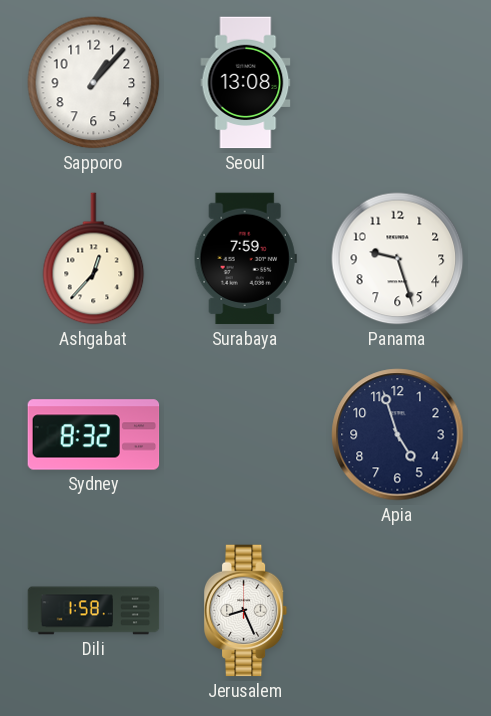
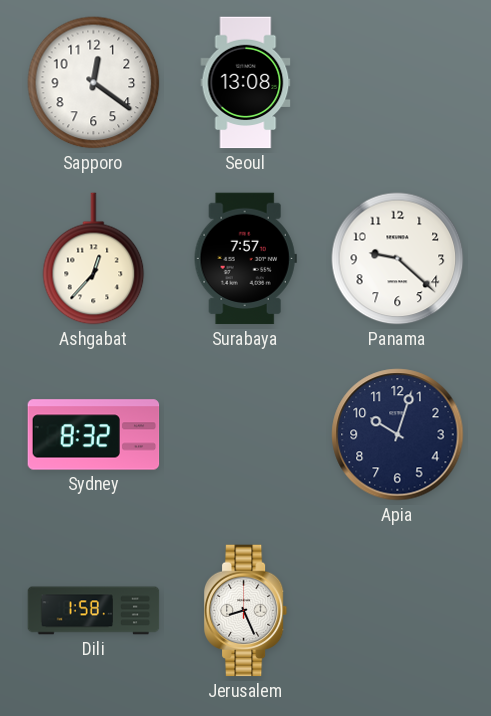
Sapporo: 1:07 -> 12:21 (94, 83)
Surabaya: 7:59 -> 7:57 (245, 259)
Panama: 9:27 -> 9:22 (398, 259)
Apia: 4:57 -> 10:03 (398, 435)
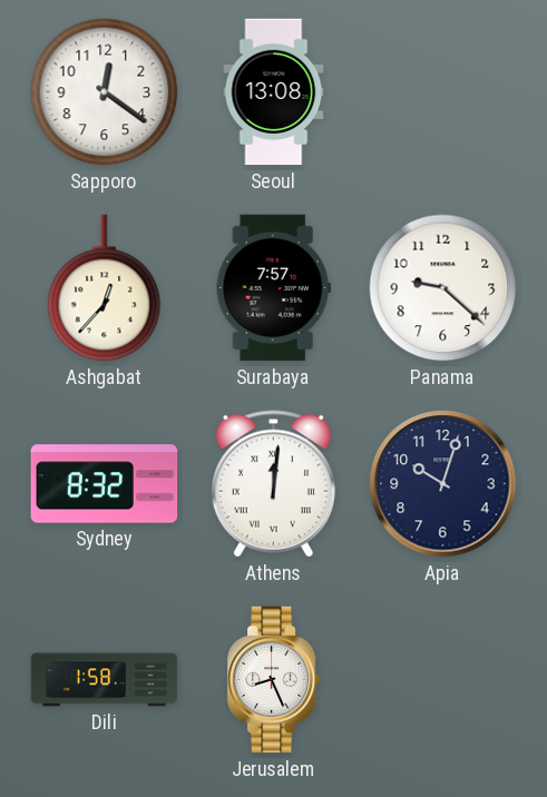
Athens: none -> 12:01 (273, 484)
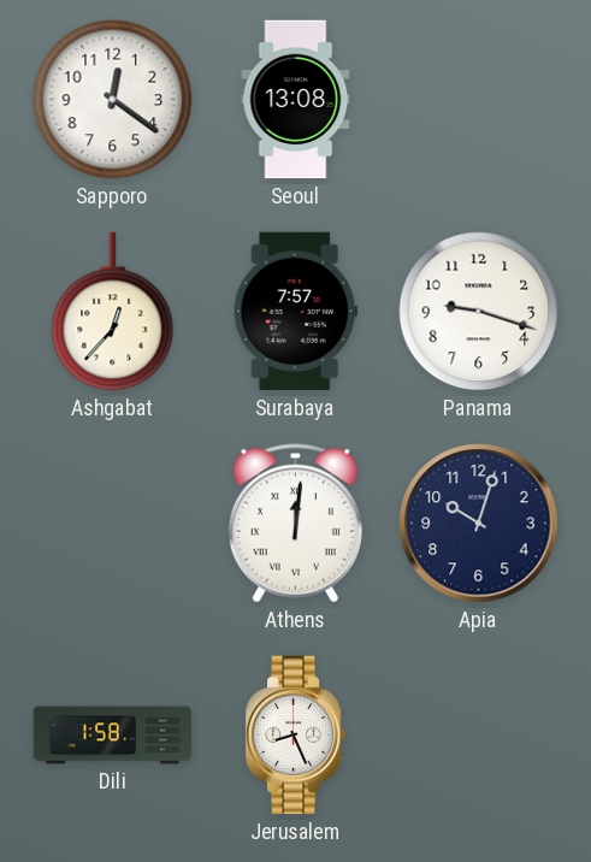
Panama: 9:22 -> 9:18 (479, 312)
Sydney: 8:32 -> none (105, 484)
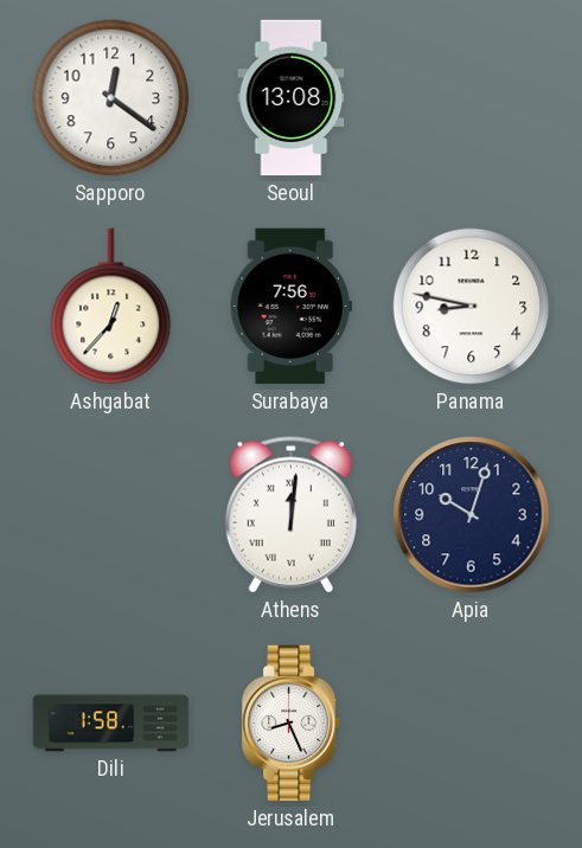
Surabaya: 7:57 -> 7:56 (290, 307)
Panama: 9:18 -> 8:47 (472, 307)
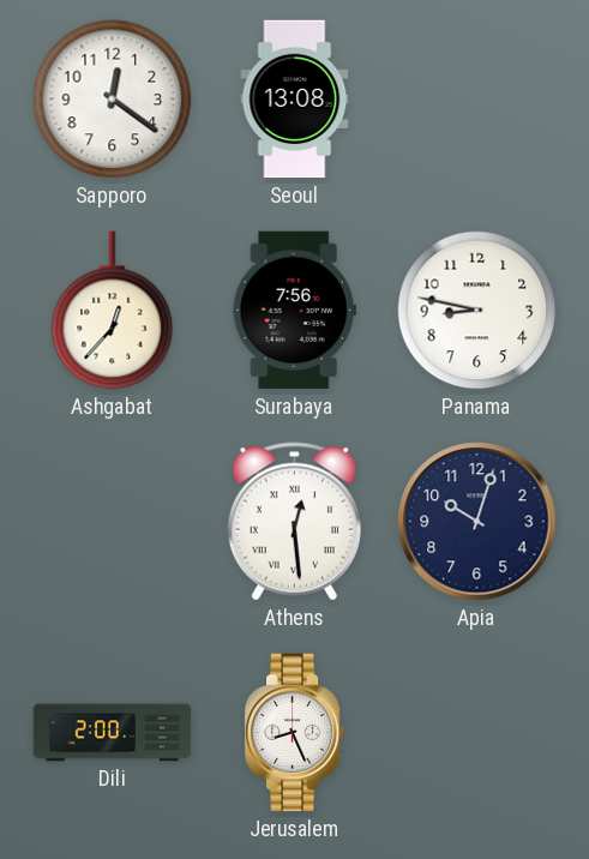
Athens: 12:01 -> 12:29 (294, 522)
Dili: 1:58 -> 2:00 (113, 733)
